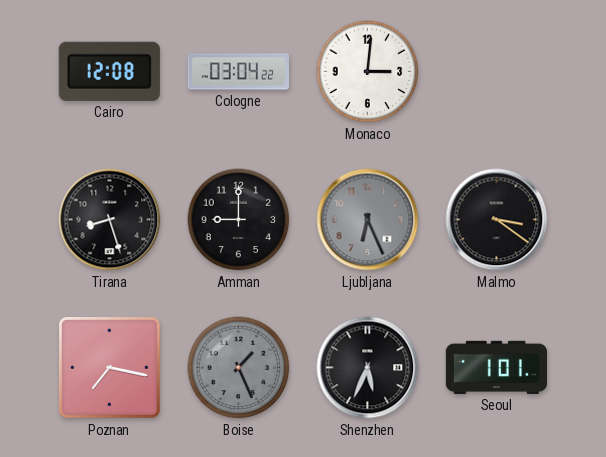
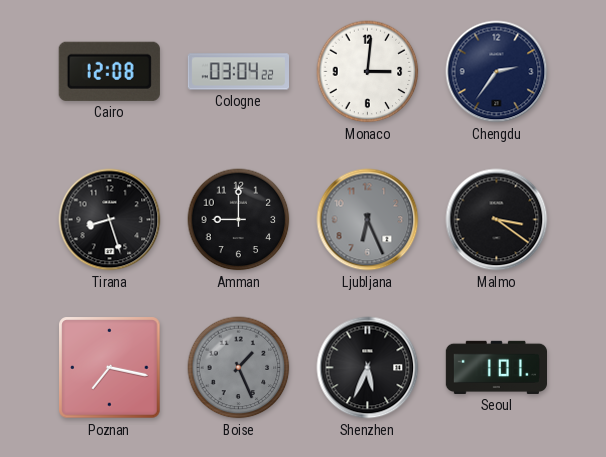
Chengdu: none -> 2:36 (497, 72)
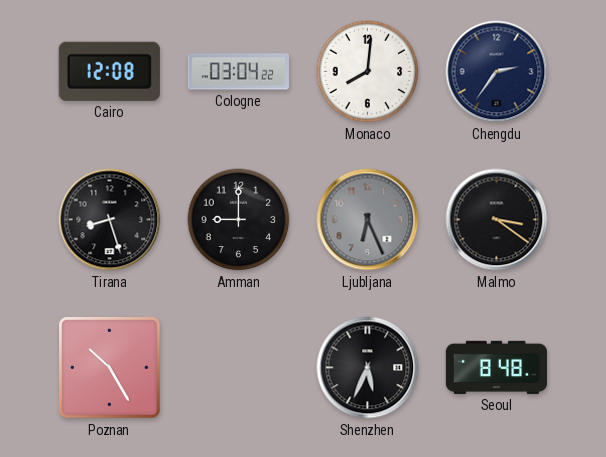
Monaco: 3:01 -> 8:01 (368, 72)
Poznan: 7:17 -> 10:25 (110, 368)
Boise: 1:26 -> none (239, 368)
Seoul: 1:01 -> 8:48 (496, 367)
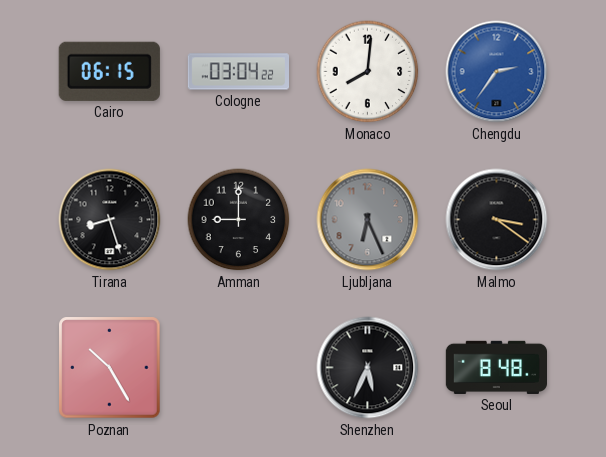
Cairo: 12:08 -> 06:15 (109, 71)
Chengdu dial: navy -> blue (497, 72)
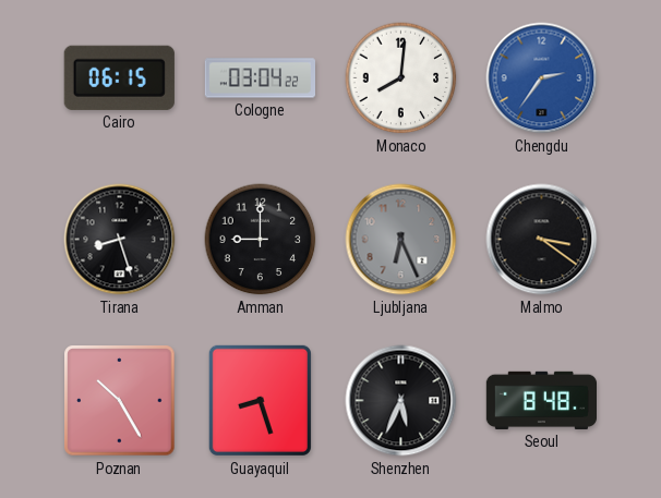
Guayaquil: none -> 8:27 (260, 400)
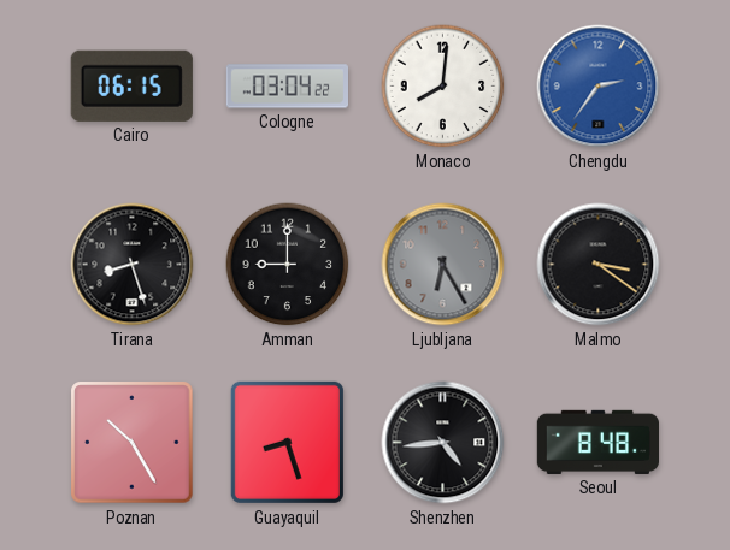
Ljubljana: 6:26 -> 6:25 (443, 265)
Shenzhen: 5:34 -> 4:44 (443, 443)
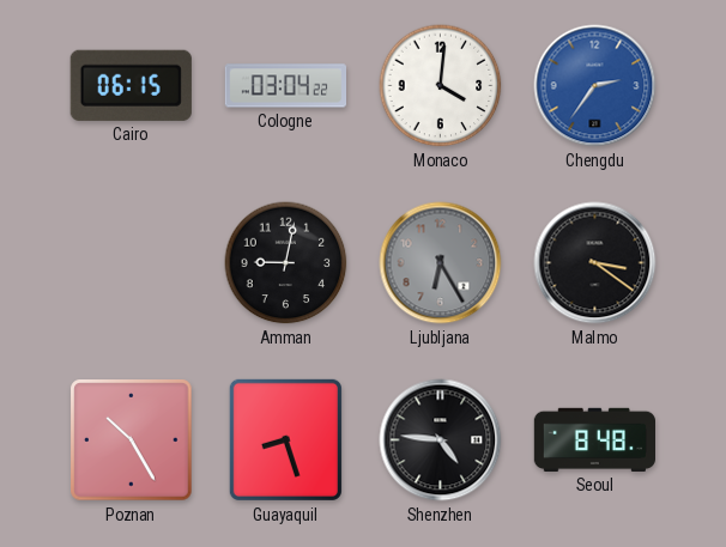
Monaco: 8:01 -> 4:01 (441, 86)
Tirana: 8:27 -> none (133, 265)
Amman: 9:00 -> 9:02 (286, 263)
Shenzhen: 4:44 -> 4:46 (441, 440)
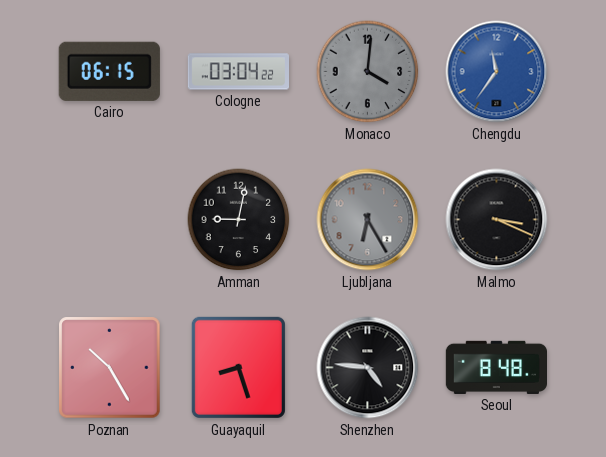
Monaco dial: white -> grey (368, 72)
Chengdu: 2:36 -> 11:36 (497, 72)
Malmo: 3:21 -> 3:19 (497, 220)
